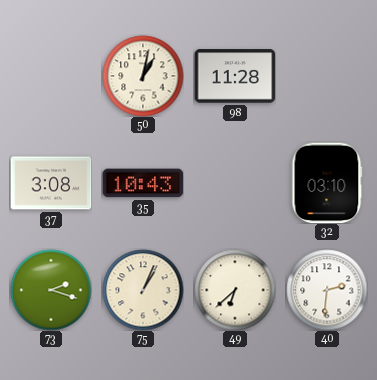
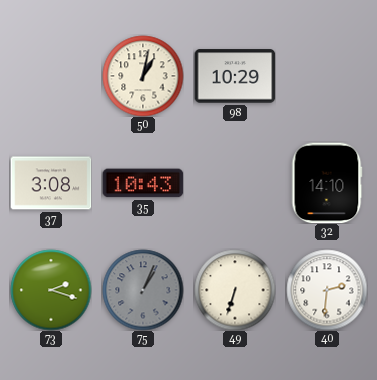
98: 11:28 -> 10:29 (235, 76)
32: 03:10 -> 14:10 (327, 183)
75 dial: cream -> grey (143, 290)
49: 6:38 -> 6:33 (235, 290)
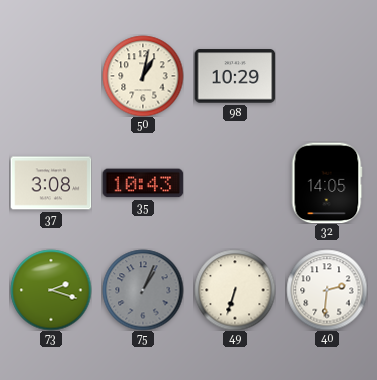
32: 14:10 -> 14:05 (327, 183)
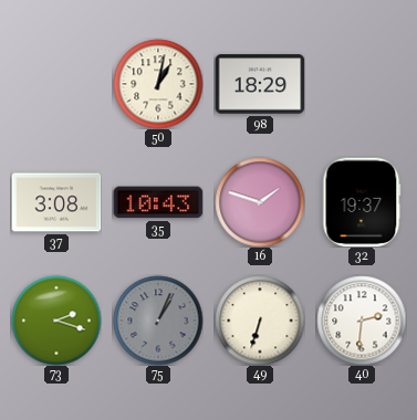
98: 10:29 -> 18:29 (260, 84)
16: none -> 1:48 (260, 202)
32: 14:05 -> 19:37 (362, 202)
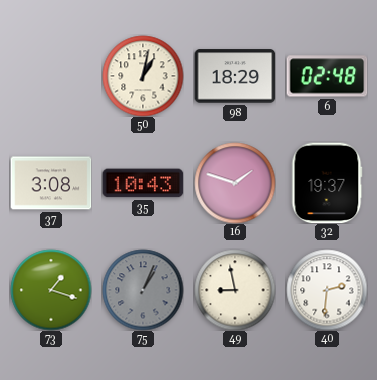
6: none -> 02:48 (327, 76)
73: 2:18 -> 1:18 (51, 290)
49: 6:33 -> 8:58 (235, 290)
